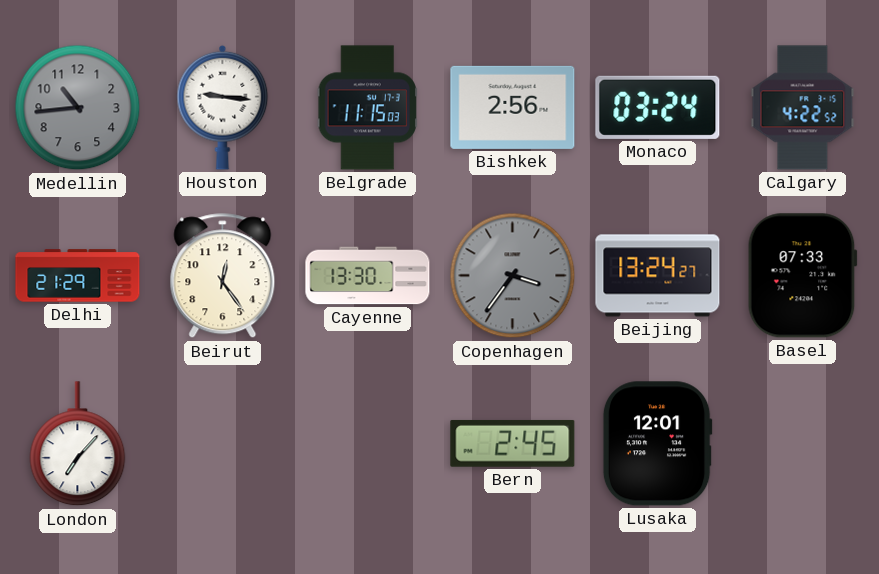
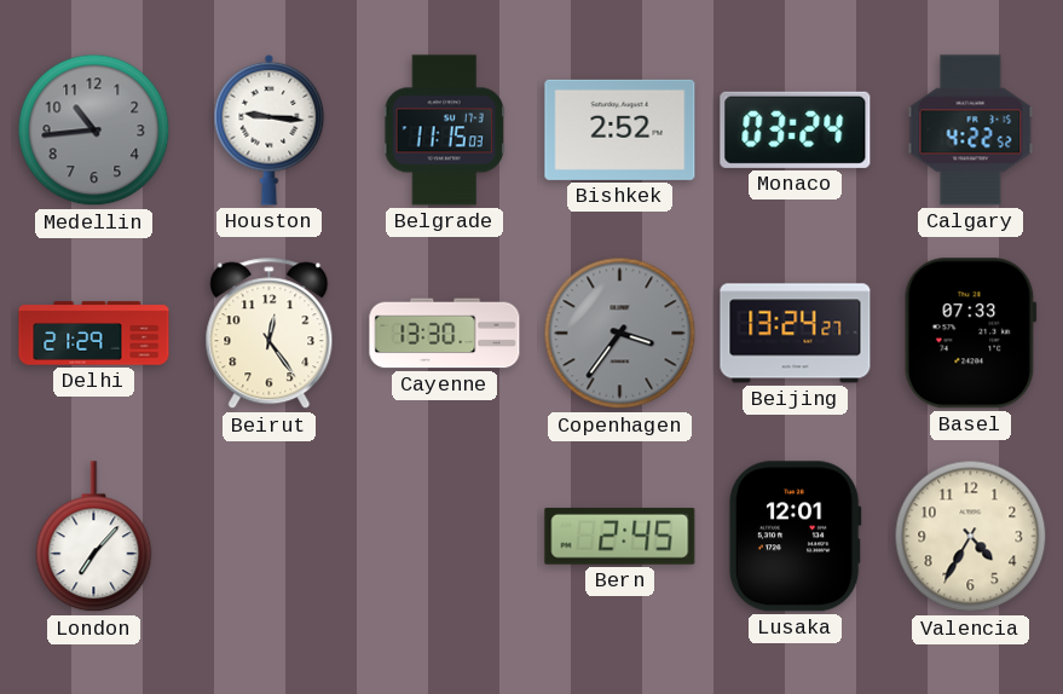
Bishkek: 2:56 -> 2:52 (620, 129)
Valencia: none -> 4:35 (971, 537)
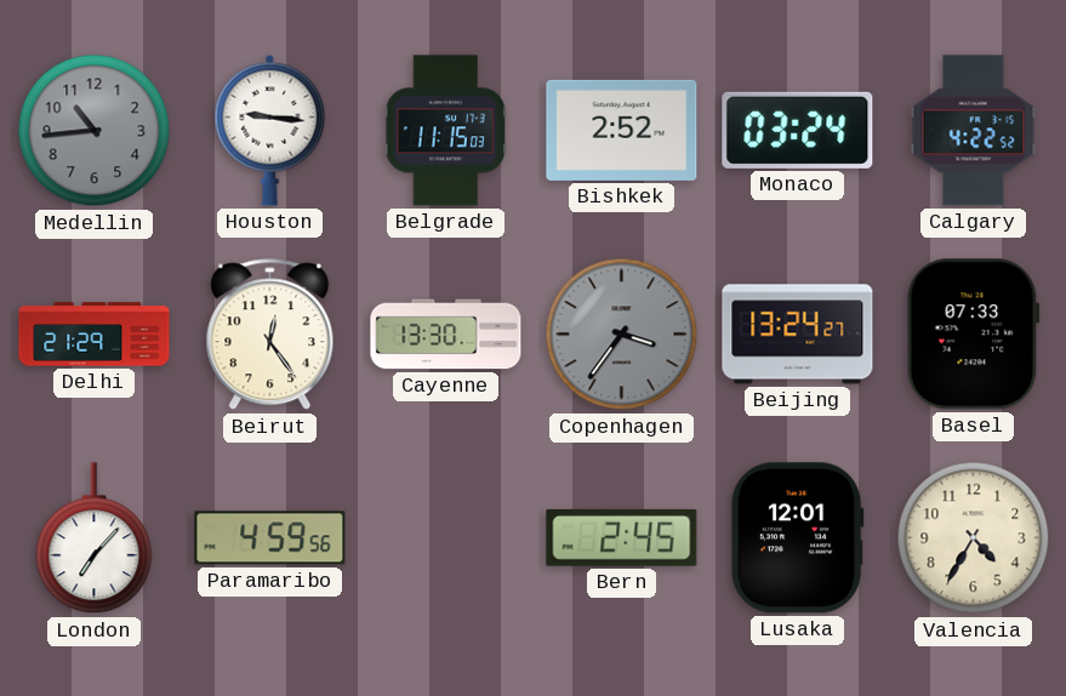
Paramaribo: none -> 4:59 (270, 538)
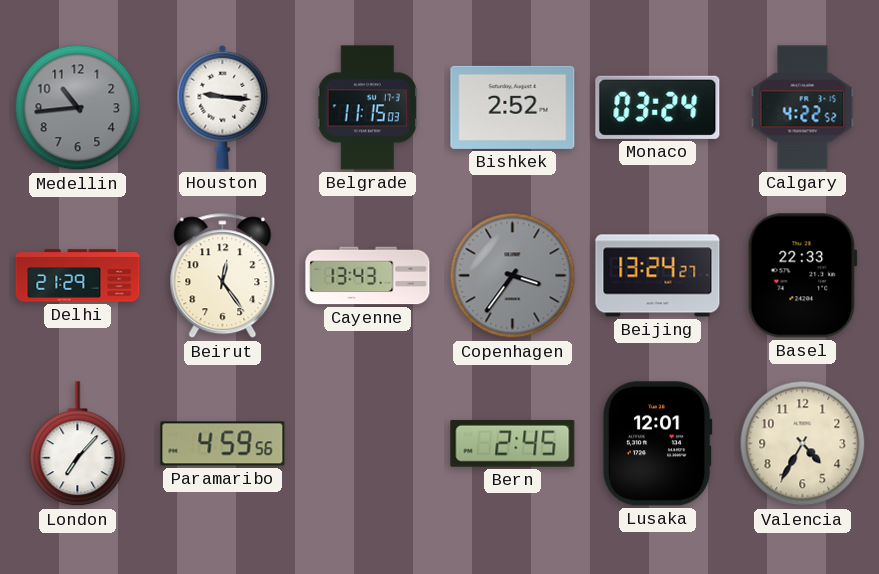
Cayenne: 13:30 -> 13:43 (368, 276)
Basel: 07:33 -> 22:33 (802, 276)
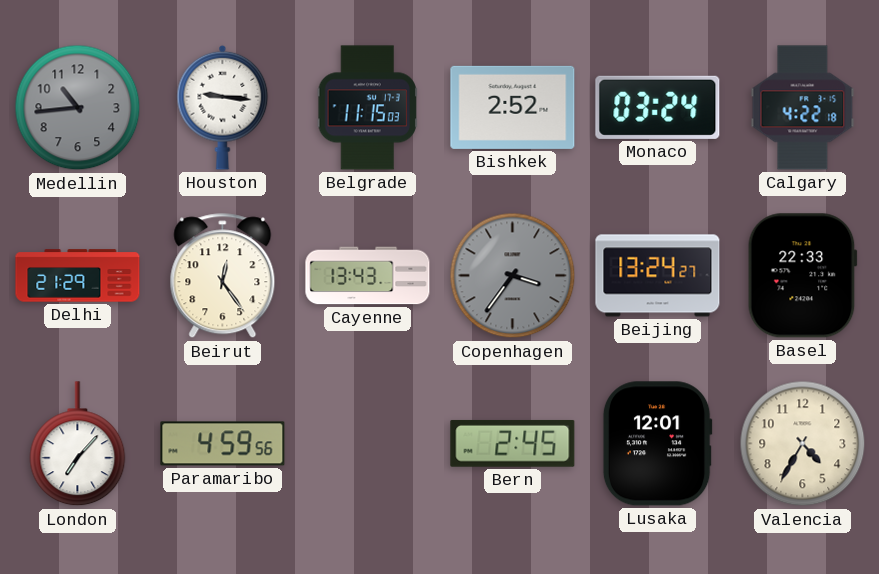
Calgary: 4:22:52 -> 4:22:18 (803, 108)
